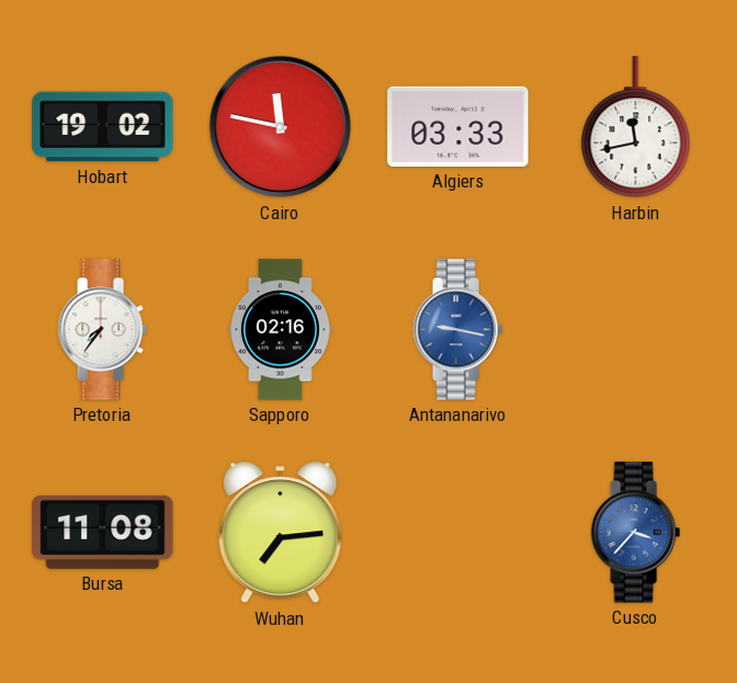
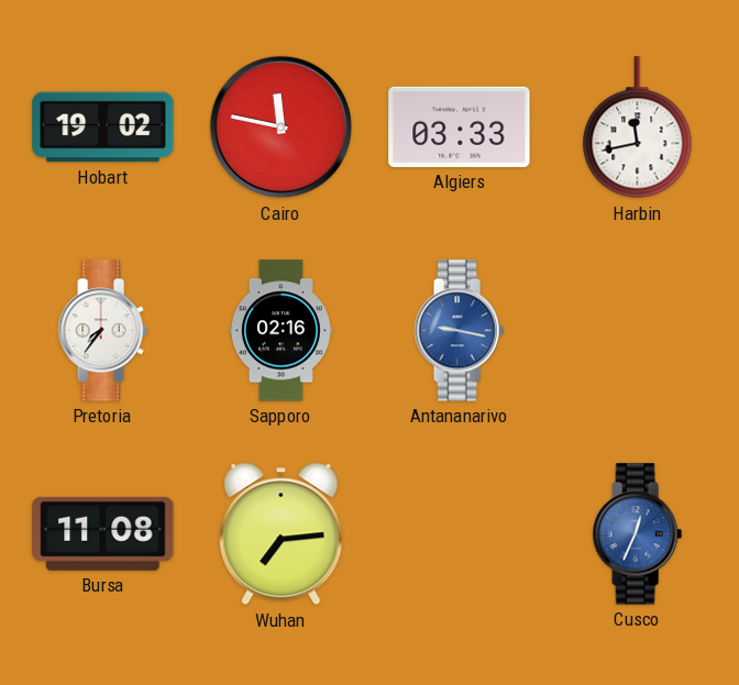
Cusco: 3:37 -> 12:34 (637, 534)
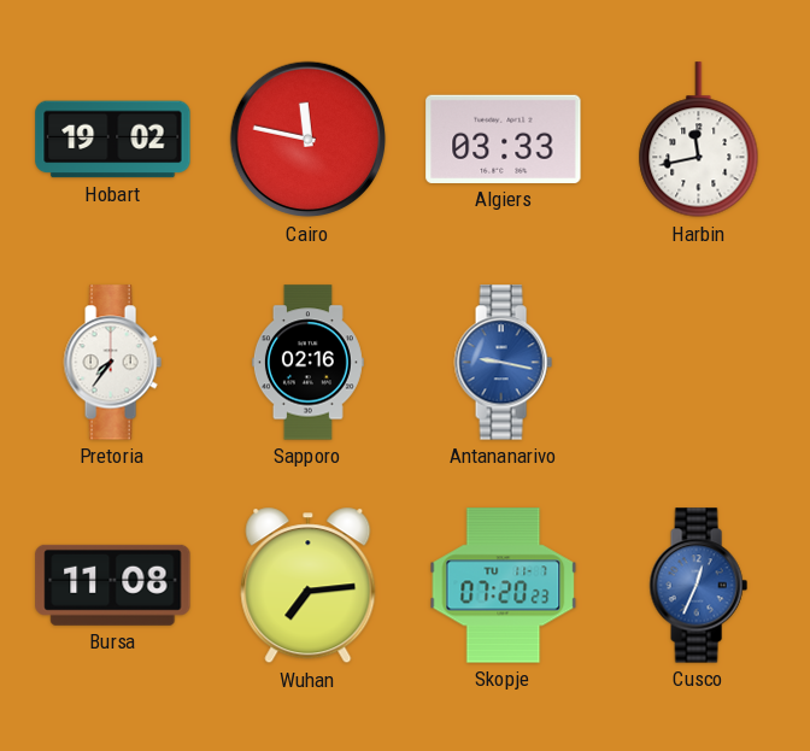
Skopje: none -> 07:20 (504, 586)
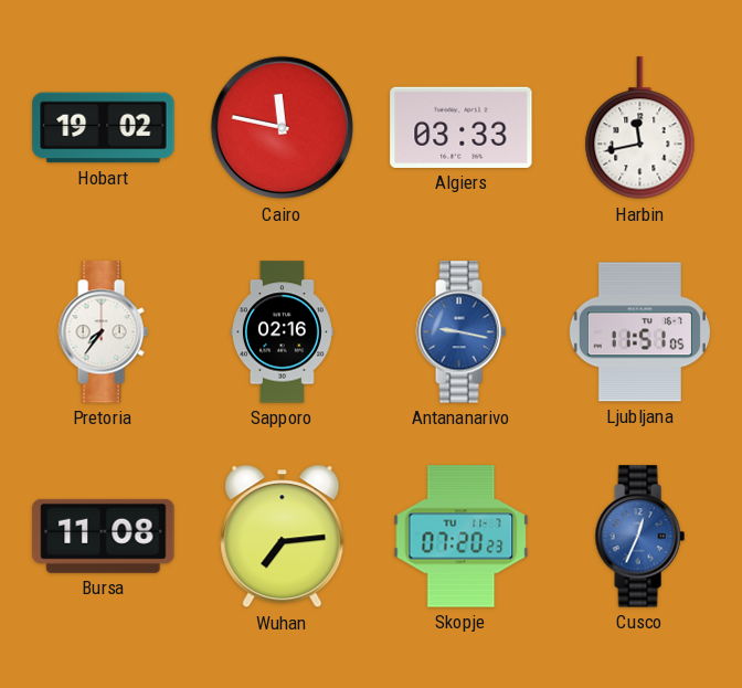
Ljubljana: none -> 11:51 (639, 332)
